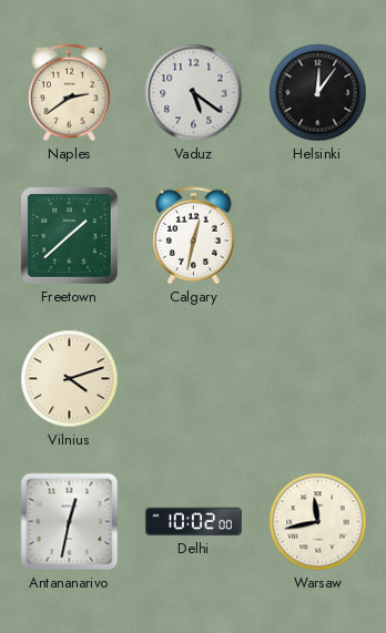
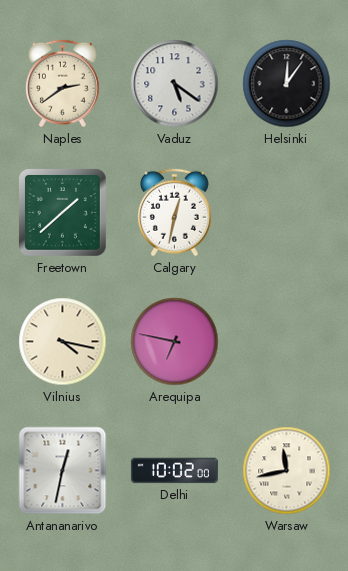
Vilnius: 4:12 -> 4:17 (63, 342)
Arequipa: none -> 6:47 (175, 342)
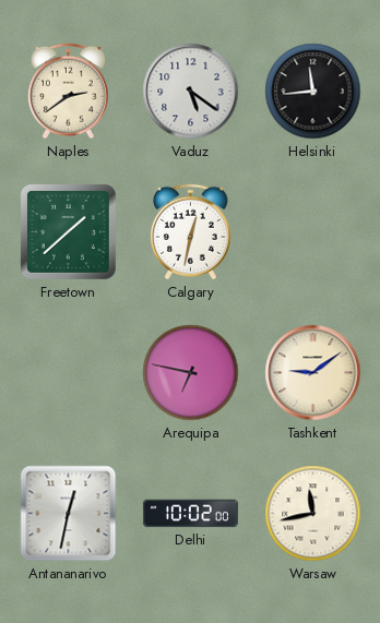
Helsinki: 12:06 -> 11:44 (313, 92)
Vilnius: 4:17 -> none (63, 342)
Tashkent: none -> 9:09 (313, 373)
